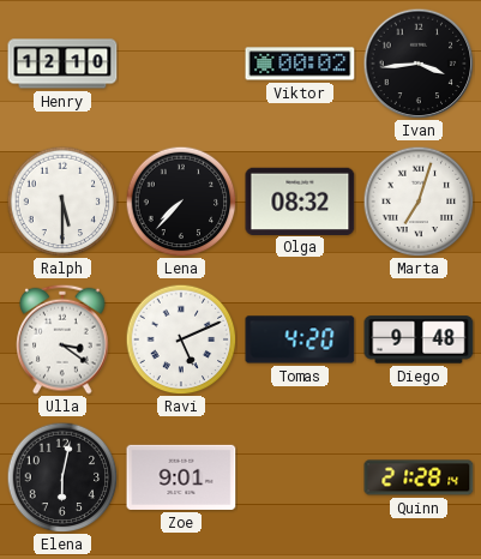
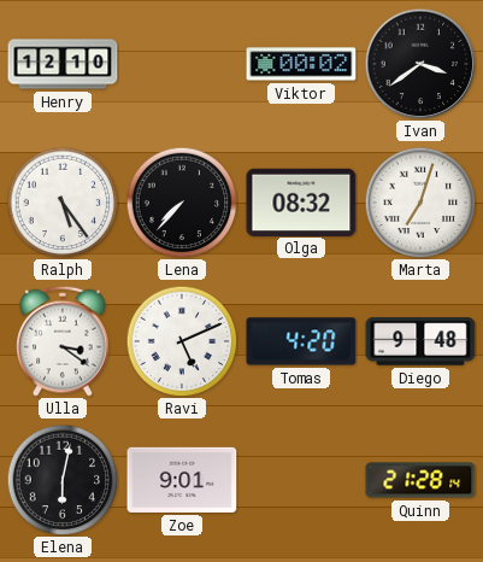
Ivan: 3:44 -> 3:39 (420, 64)
Ralph: 5:30 -> 5:24 (63, 203)
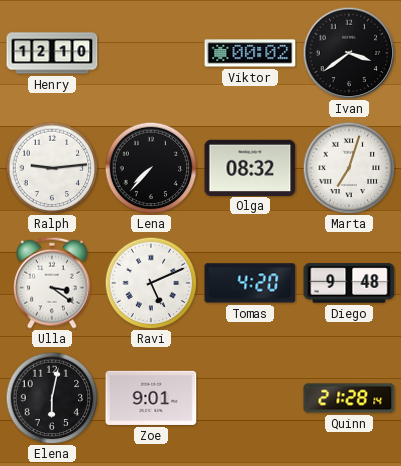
Ralph: 5:24 -> 9:14 (52, 168)
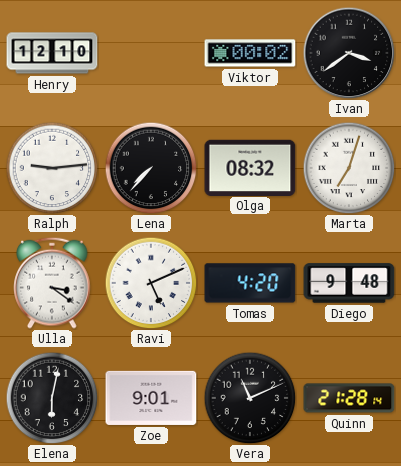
Vera: none -> 11:11 (250, 398)
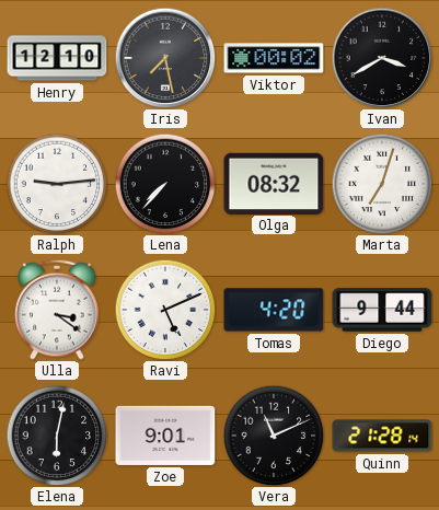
Iris: none -> 7:28 (165, 58)
Ivan: 3:39 -> 3:40 (382, 58)
Diego: 9:48 -> 9:44 (382, 310)
